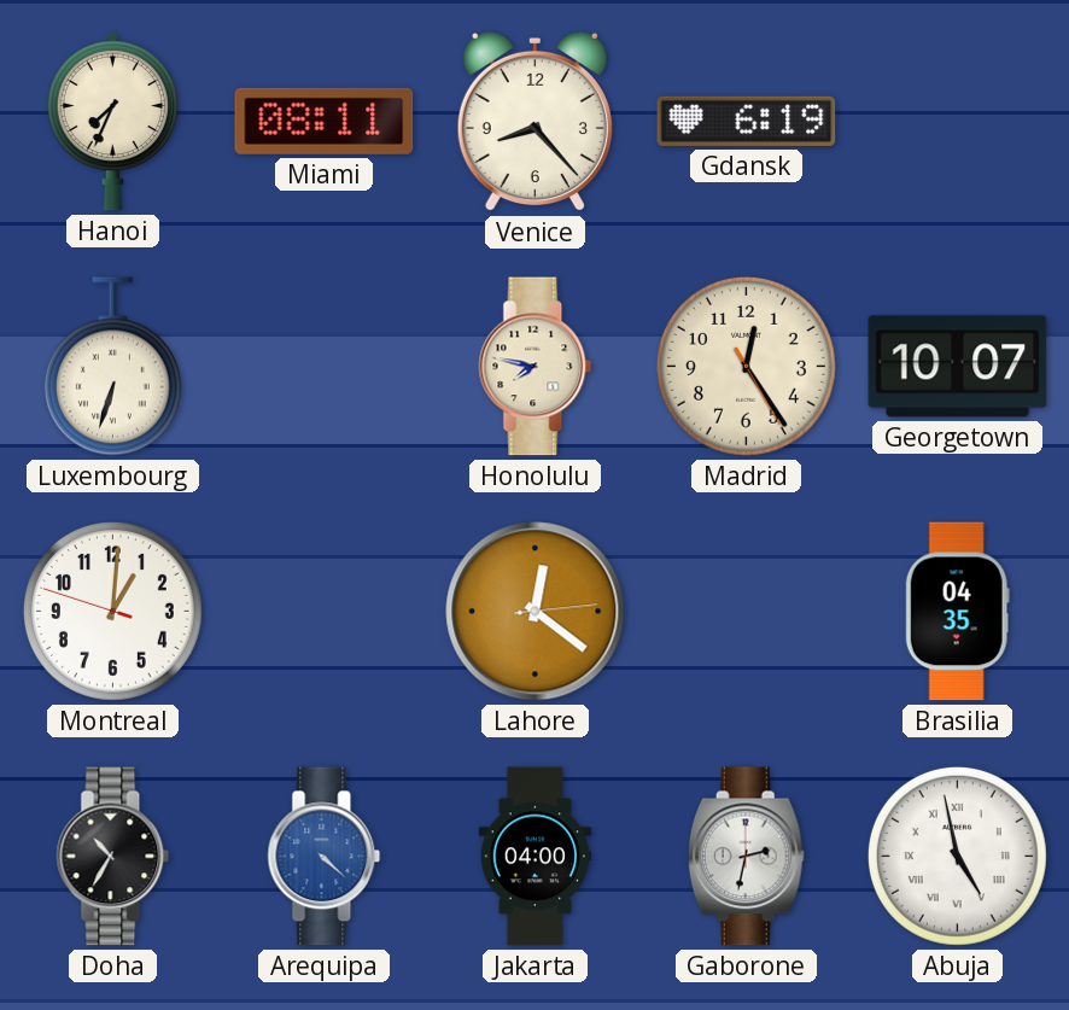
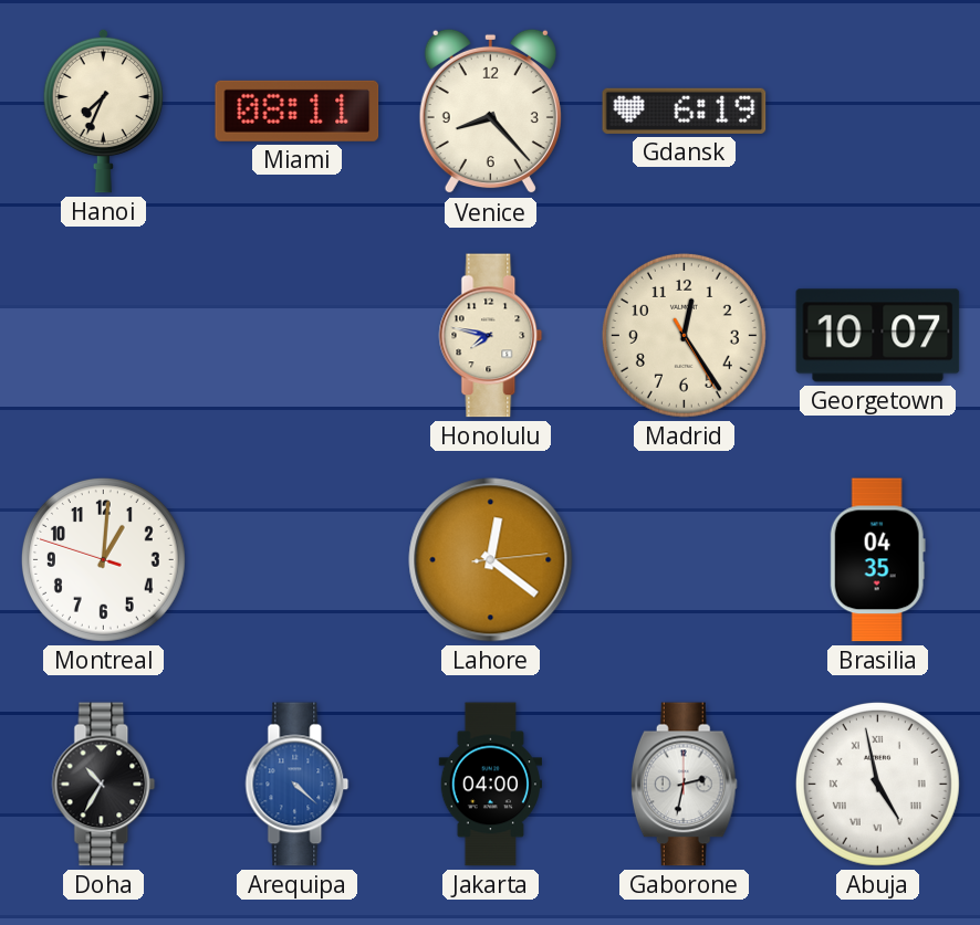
Luxembourg: 6:33 -> none (112, 367)
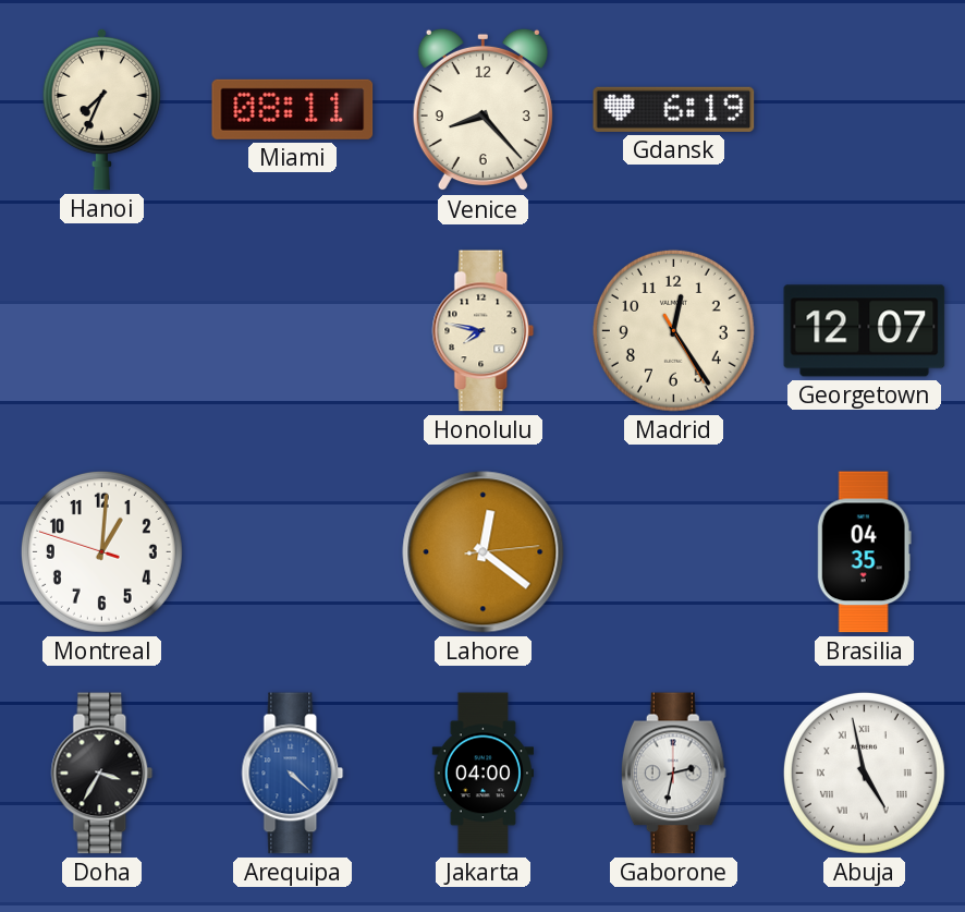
Georgetown: 10:07 -> 12:07 (865, 331)
Doha: 10:35 -> 3:35 (102, 774)
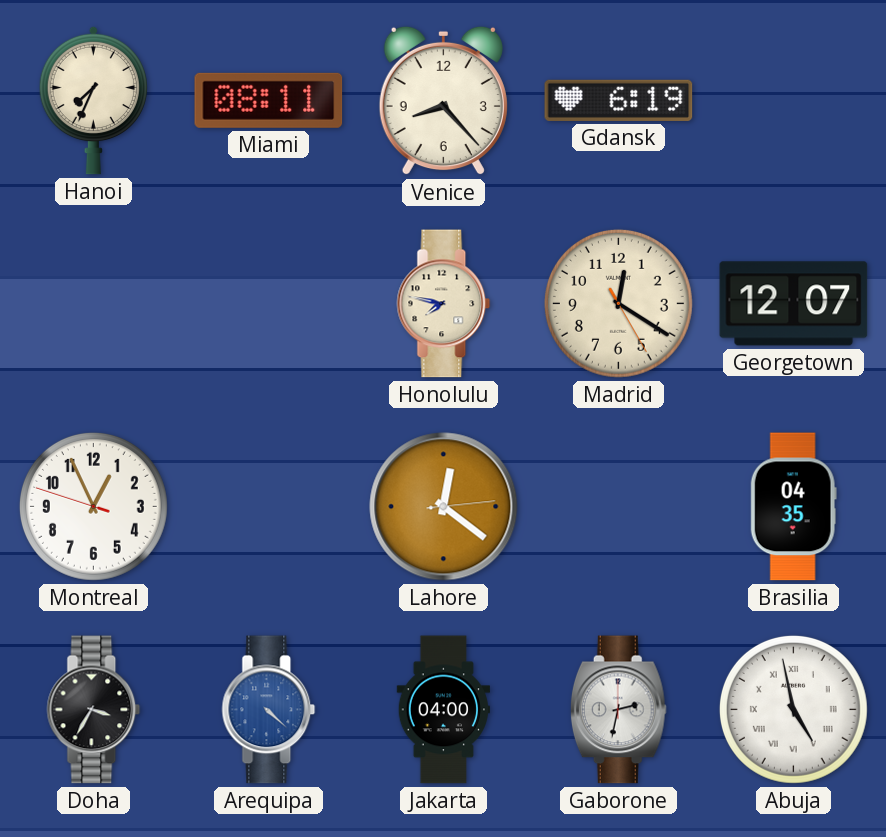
Madrid: 12:24 -> 12:20 (618, 303)
Montreal: 1:00 -> 12:55 (93, 506)
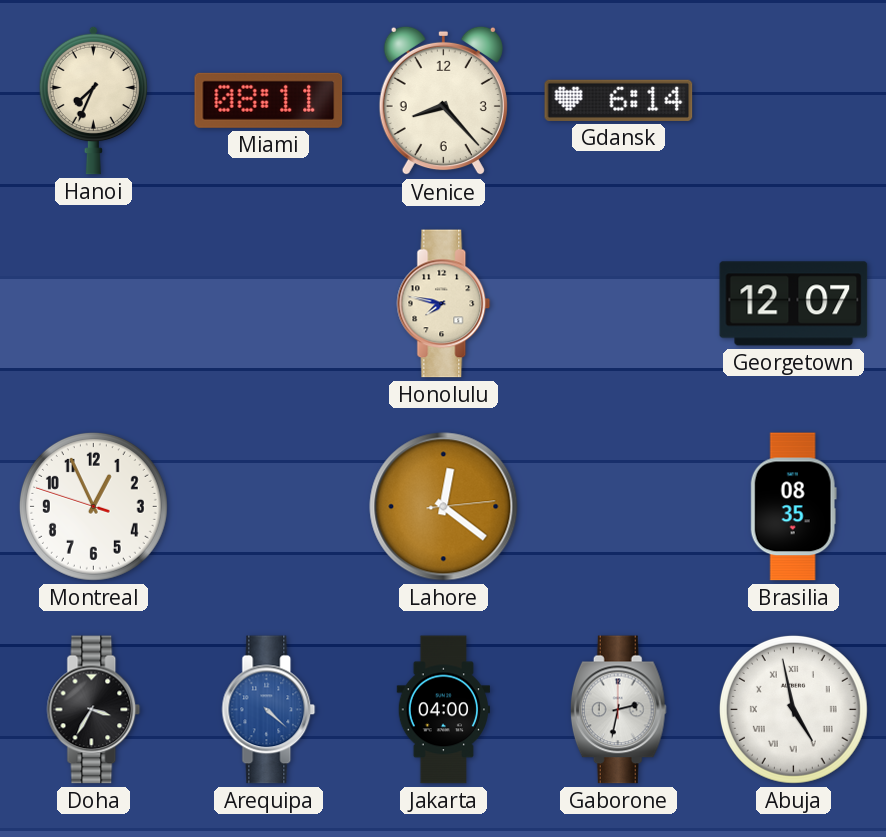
Gdansk: 6:19 -> 6:14 (619, 100)
Madrid: 12:20 -> none (618, 303)
Brasilia: 04:35 -> 08:35 (793, 507)
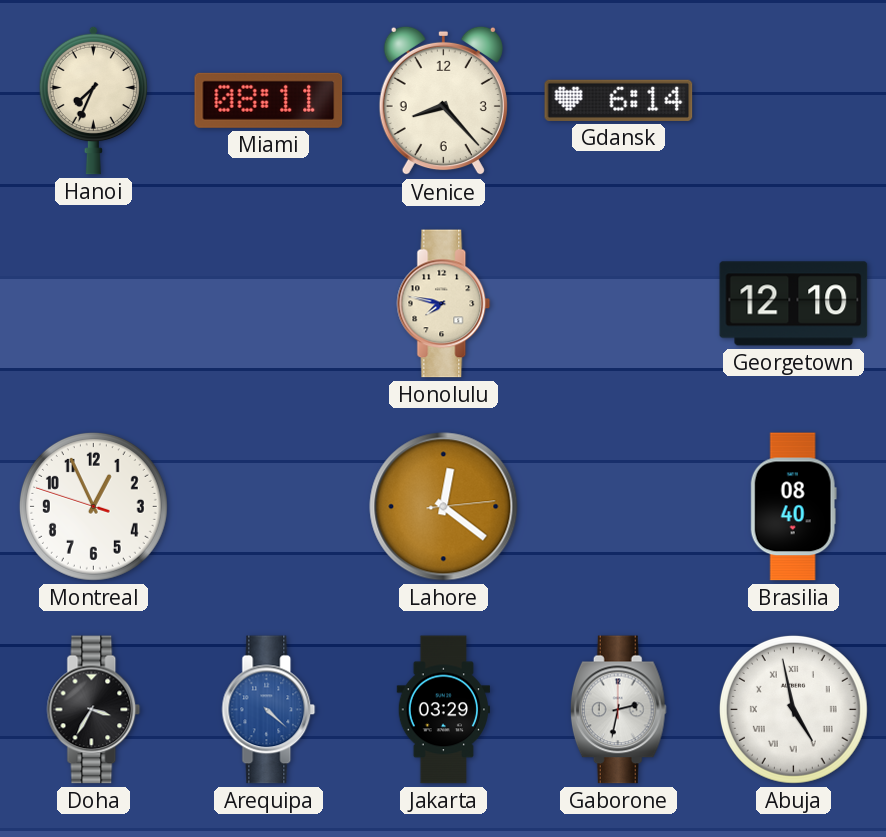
Georgetown: 12:07 -> 12:10 (794, 304)
Brasilia: 08:35 -> 08:40 (793, 507)
Jakarta: 04:00 -> 03:29 (443, 710)
